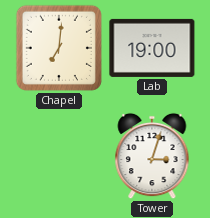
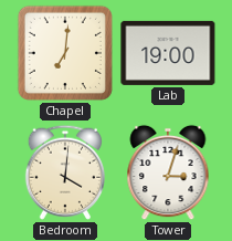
Bedroom: none -> 4:01 (64, 172)
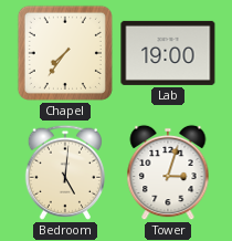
Chapel: 7:01 -> 7:36 (65, 53)
Bedroom: 4:01 -> 5:01 (64, 172)
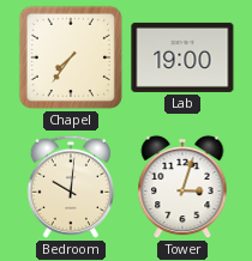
Bedroom: 5:01 -> 10:01 (70, 187)
